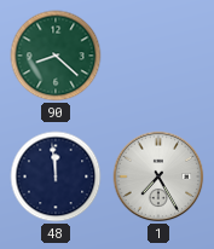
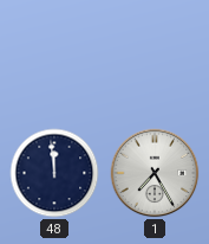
90: 8:22 -> none (56, 56)
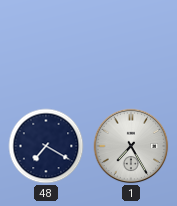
48: 11:59 -> 7:20 (46, 146)
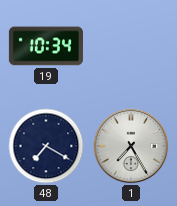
19: none -> 10:34 (46, 46)
